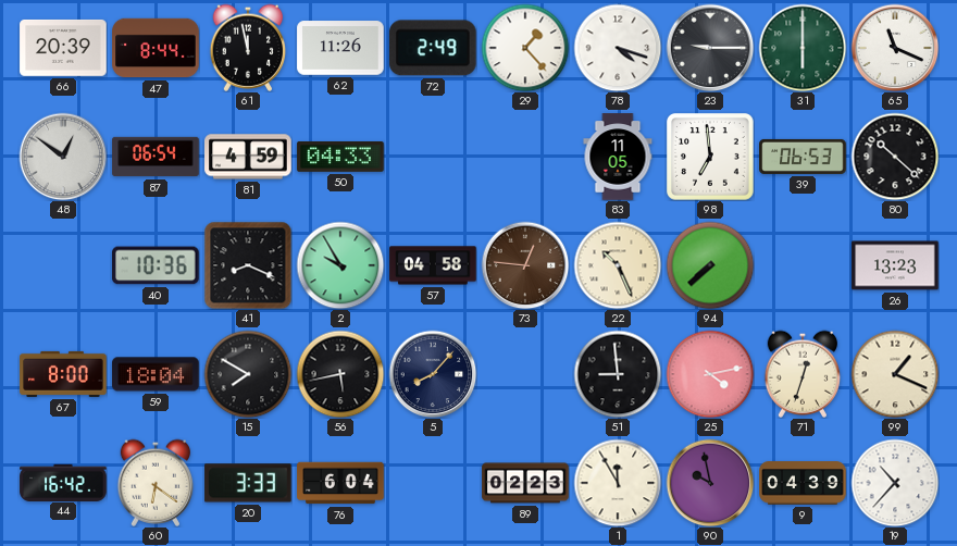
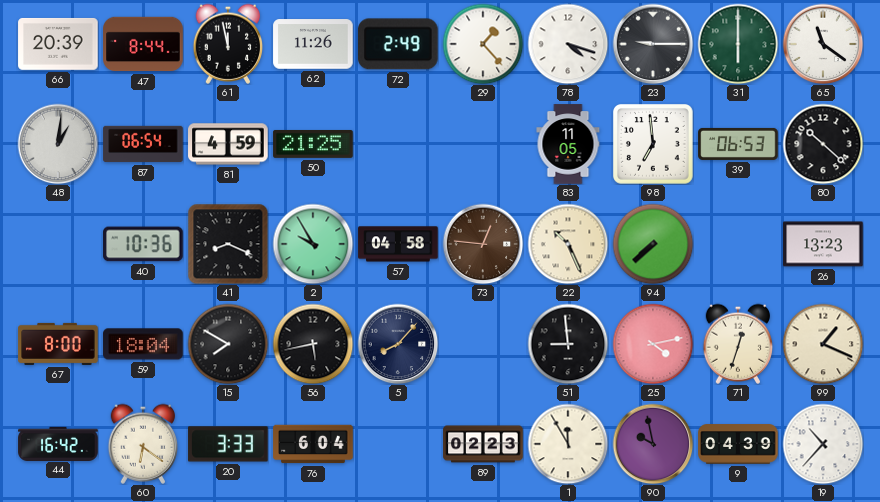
65: 11:19 -> 11:21 (823, 44)
48: 12:51 -> 1:01 (58, 144)
50: 04:33 -> 21:25 (313, 144)
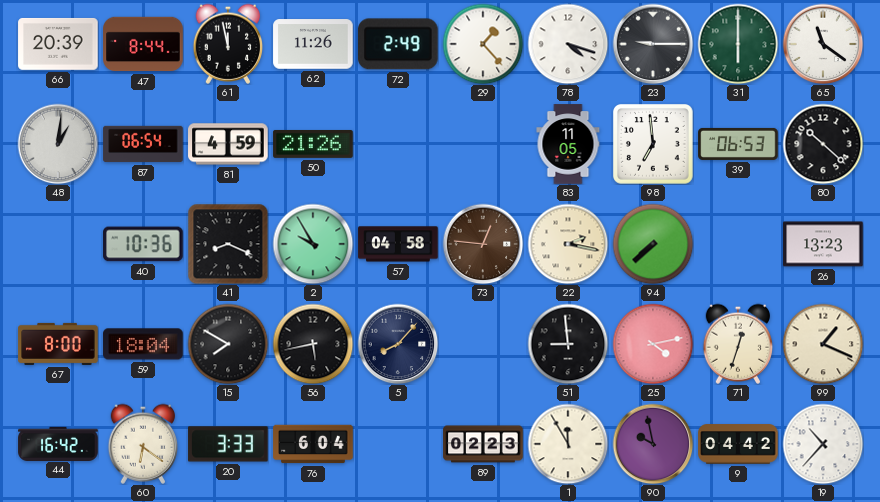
50: 21:25 -> 21:26 (313, 144)
22: 10:26 -> 2:17 (568, 244)
9: 04:39 -> 04:42 (738, 444)
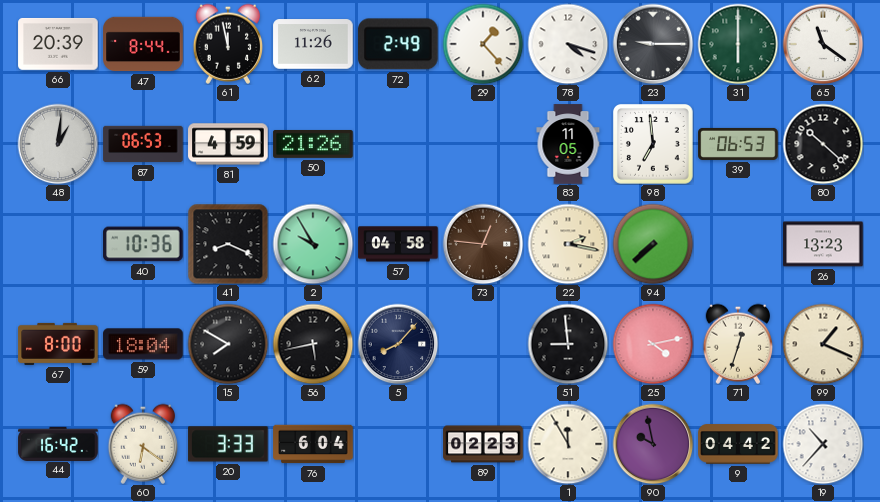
87: 06:54 -> 06:53 (143, 144)
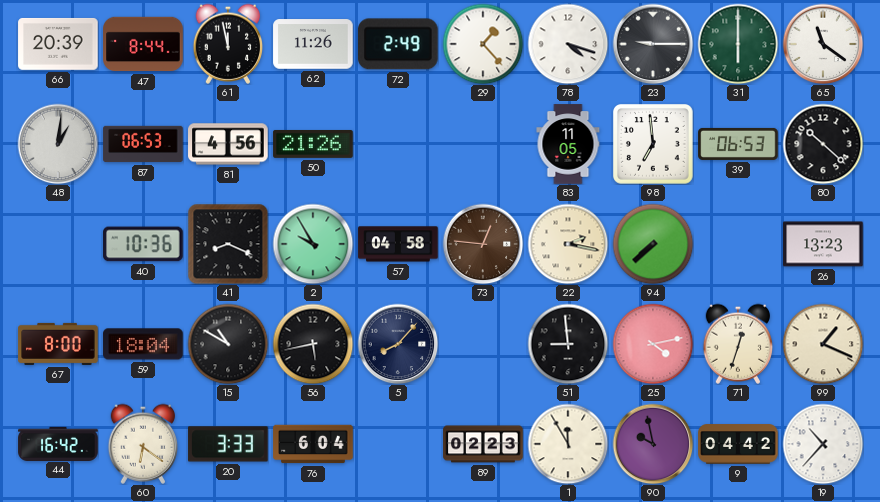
81: 4:59 -> 4:56 (228, 144)
15: 7:50 -> 10:50 (228, 344)
